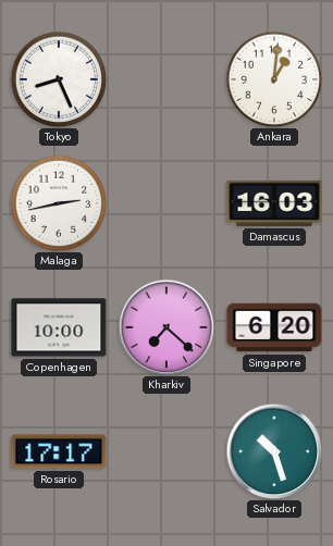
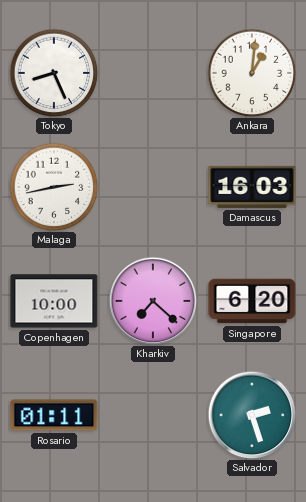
Rosario: 17:17 -> 01:11 (54, 415)
Salvador: 10:27 -> 2:27 (252, 415)
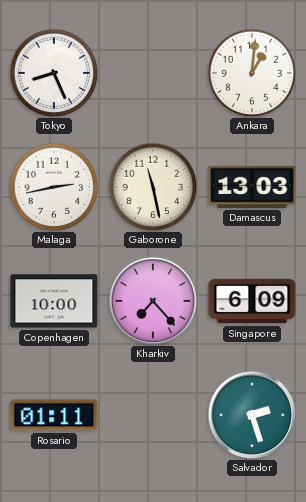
Gaborone: none -> 11:28 (153, 187)
Damascus: 16:03 -> 13:03 (252, 187)
Kharkiv: 7:22 -> 7:23 (153, 301)
Singapore: 6:20 -> 6:09 (252, 301)
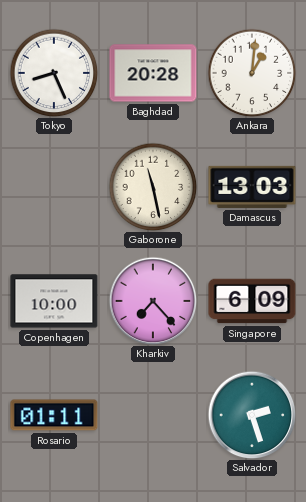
Baghdad: none -> 20:28 (153, 73)
Malaga: 2:43 -> none (54, 187)
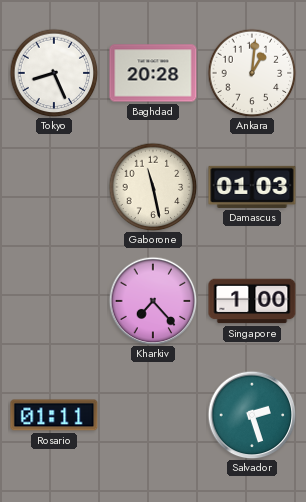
Damascus: 13:03 -> 01:03 (252, 187)
Copenhagen: 10:00 -> none (54, 301)
Singapore: 6:09 -> 1:00 (252, 301)
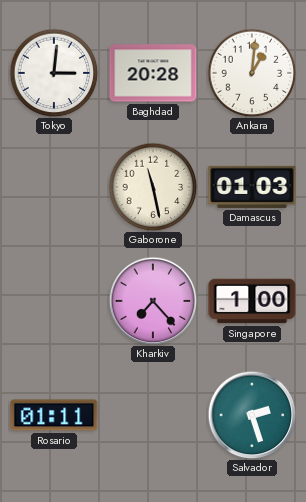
Tokyo: 8:26 -> 3:01 (54, 73)
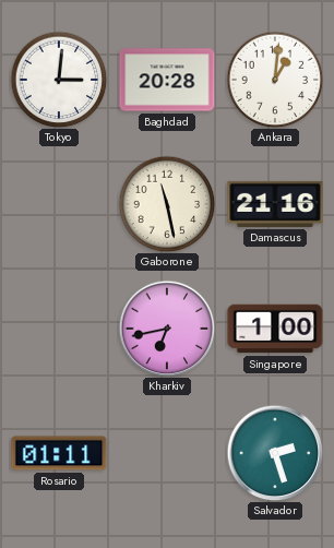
Damascus: 01:03 -> 21:16 (275, 204)
Kharkiv: 7:23 -> 6:43 (167, 329)
